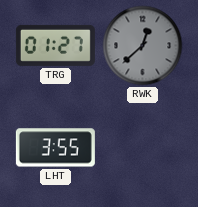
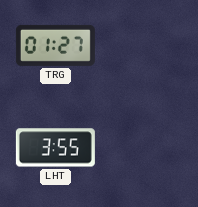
RWK: 12:38 -> none (143, 46)
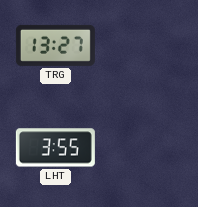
TRG: 01:27 -> 13:27 (55, 45)
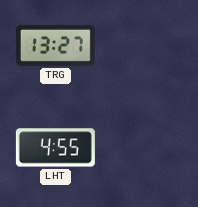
LHT: 3:55 -> 4:55 (55, 148)
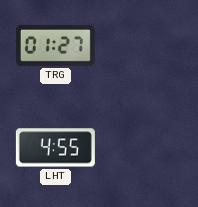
TRG: 13:27 -> 01:27 (55, 45)
